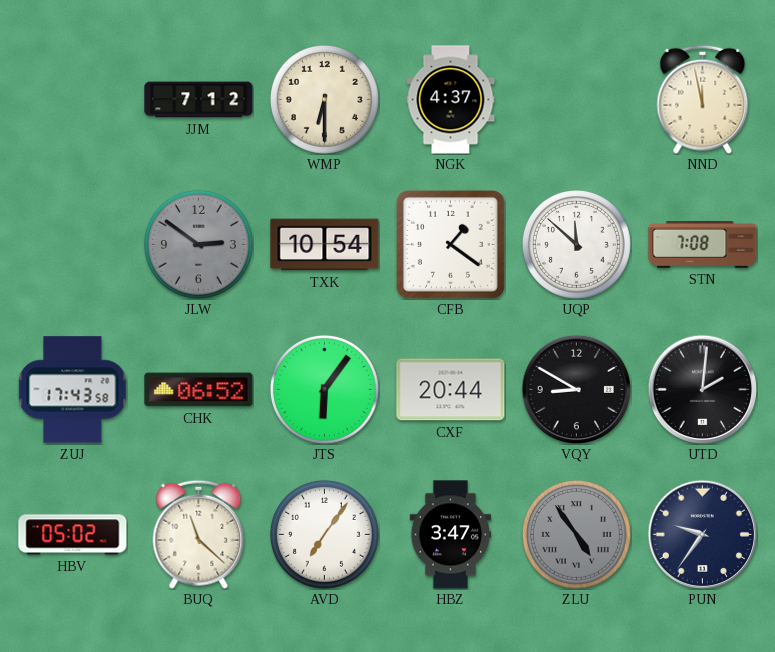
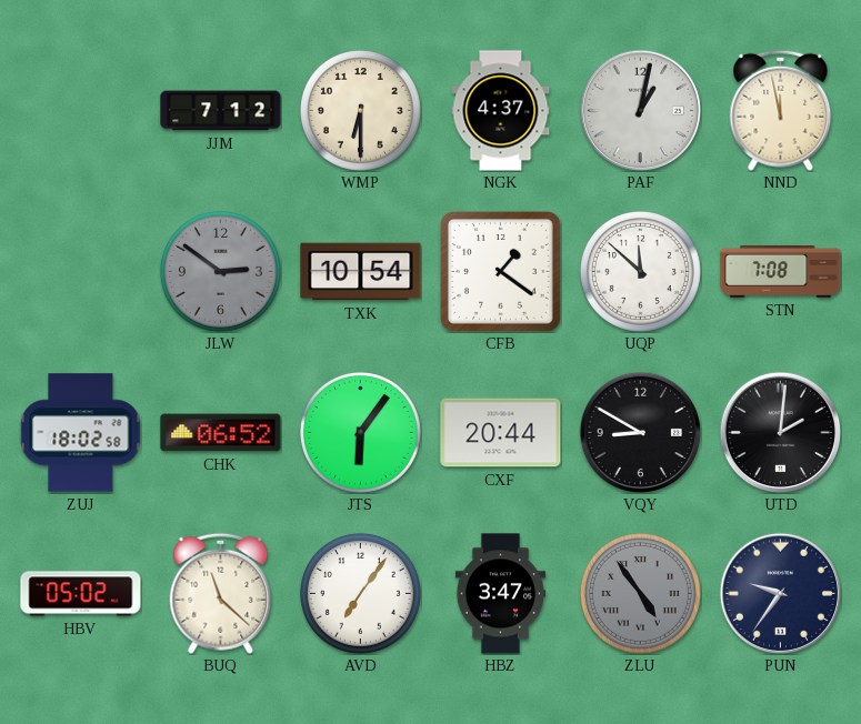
PAF: none -> 1:02 (640, 110)
ZUJ: 17:43 -> 18:02 (81, 433)
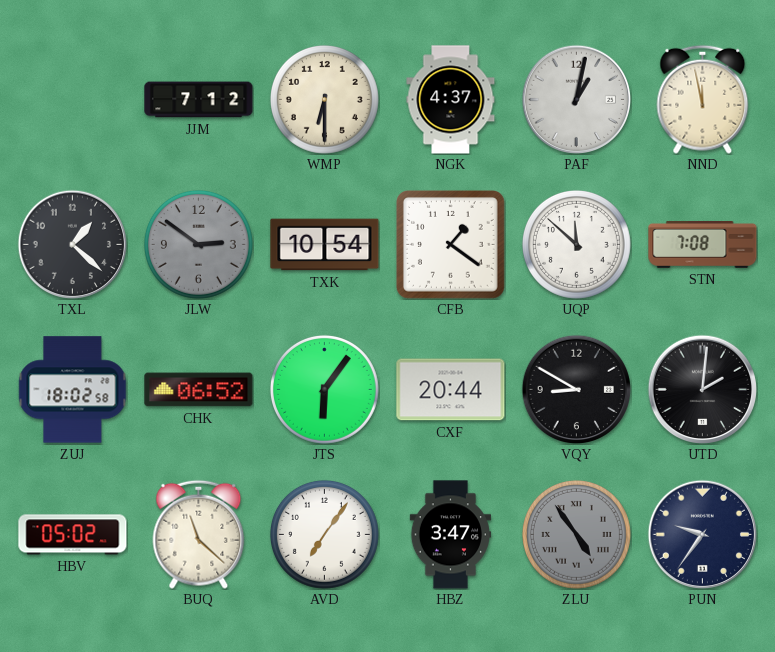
TXL: none -> 1:22 (72, 244)
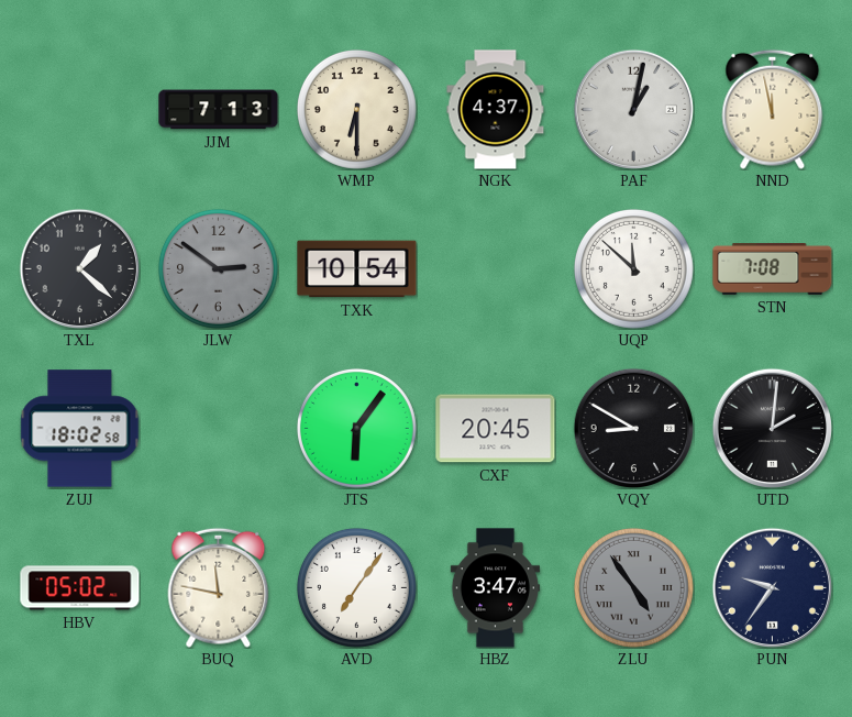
JJM: 7:12 -> 7:13 (219, 110)
CFB: 1:21 -> none (451, 245)
CHK: 06:52 -> none (199, 390)
CXF: 20:44 -> 20:45 (496, 429)
BUQ: 11:22 -> 11:47 (219, 587)
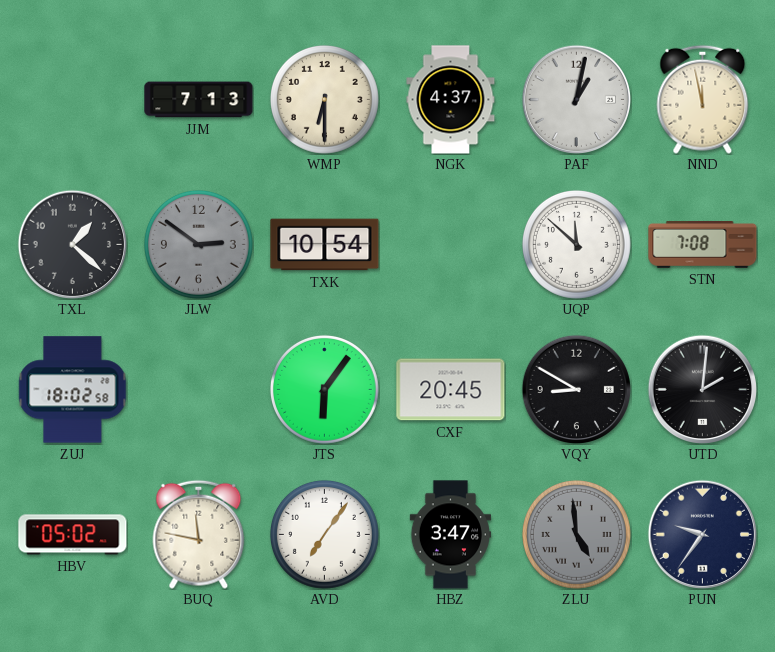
ZLU: 4:54 -> 4:59 (576, 534)
